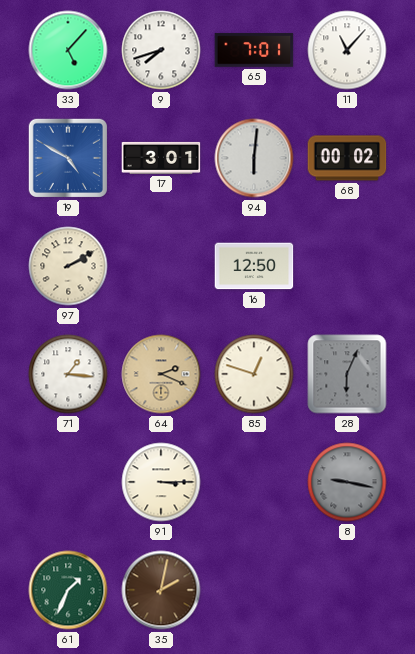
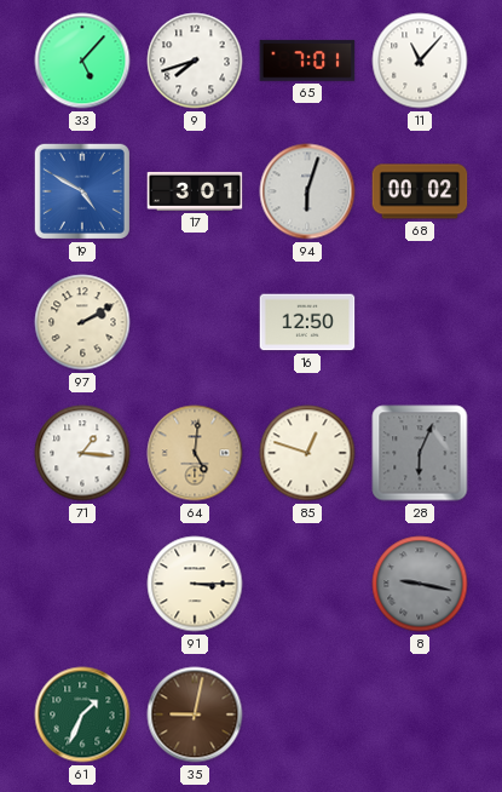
94: 6:01 -> 6:03 (307, 191)
64: 2:19 -> 5:01 (195, 453)
35: 2:02 -> 9:02 (195, 714)
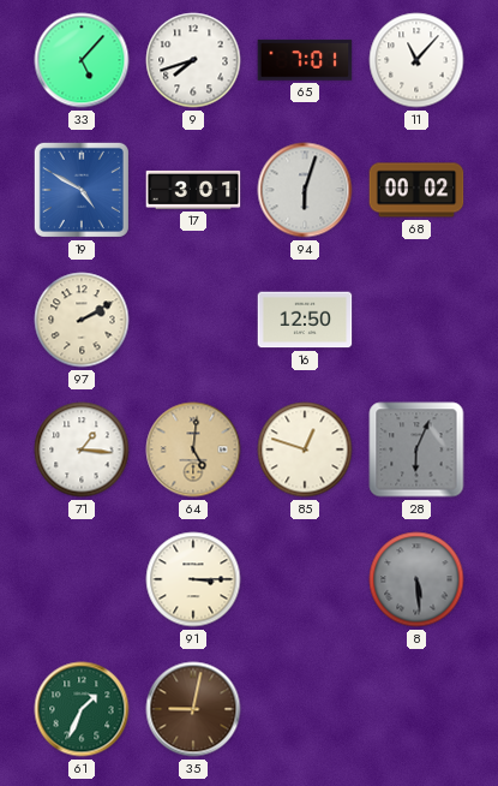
8: 9:17 -> 5:29 (416, 579)
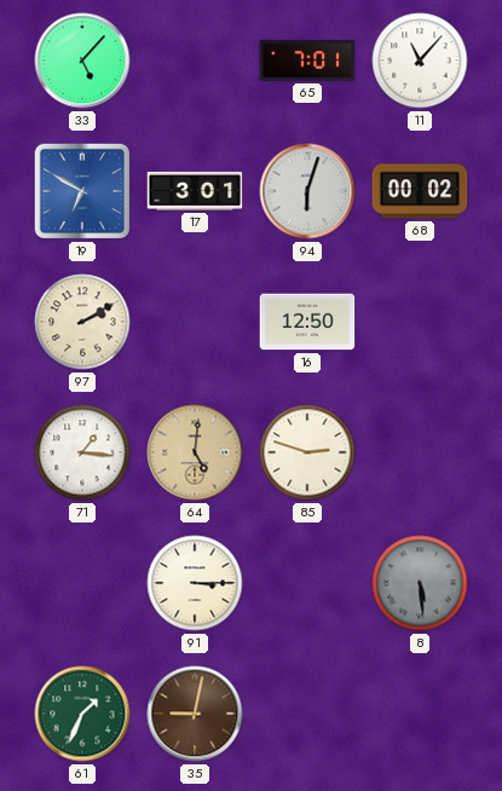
9: 7:42 -> none (193, 60)
19: 4:50 -> 6:50 (82, 191)
85: 12:48 -> 2:48 (307, 452)
28: 6:04 -> none (416, 449)
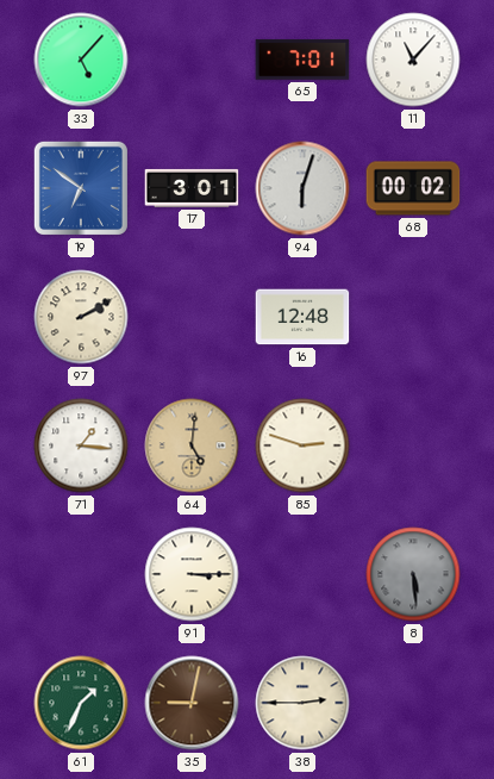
19: 6:50 -> 6:51 (81, 188)
16: 12:50 -> 12:48 (302, 317)
38: none -> 2:45 (302, 703)
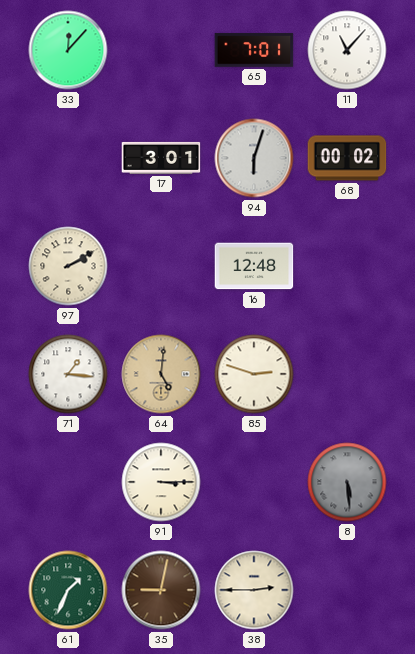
33: 5:07 -> 12:07 (68, 50)
19: 6:51 -> none (81, 188)
